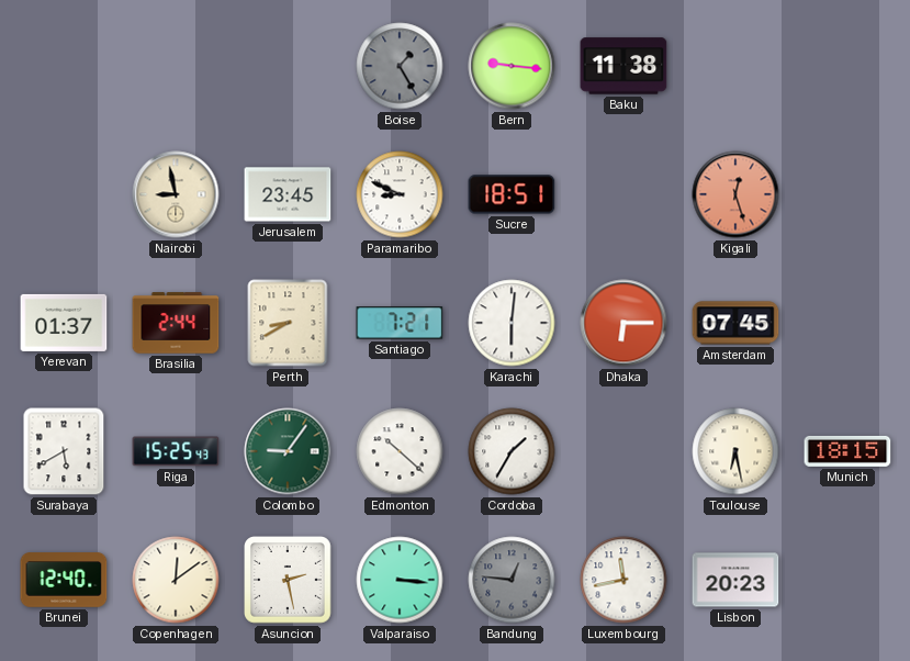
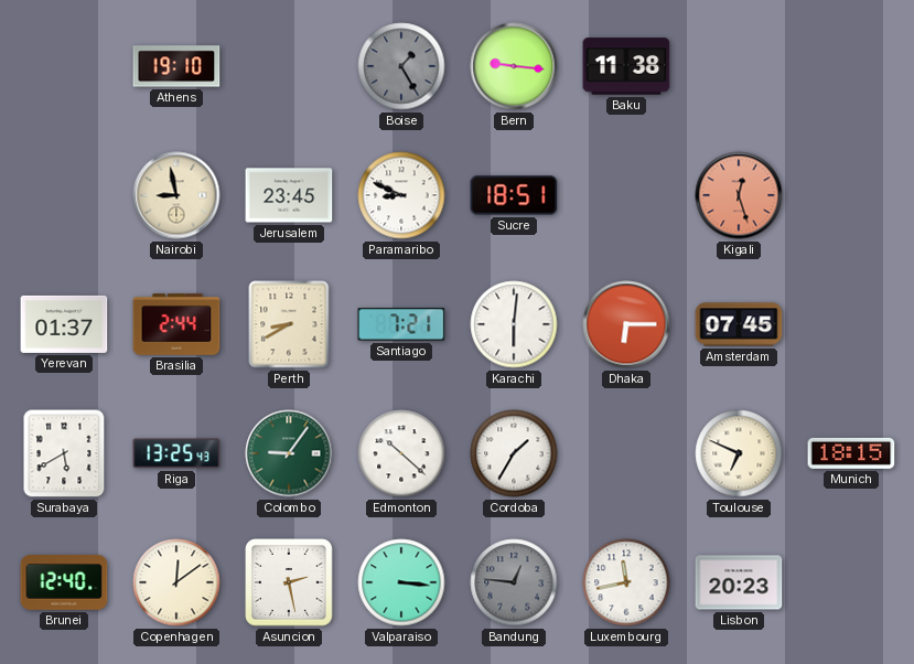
Athens: none -> 19:10 (176, 66)
Riga: 15:25 -> 13:25 (176, 453)
Toulouse: 6:28 -> 6:49 (739, 453)
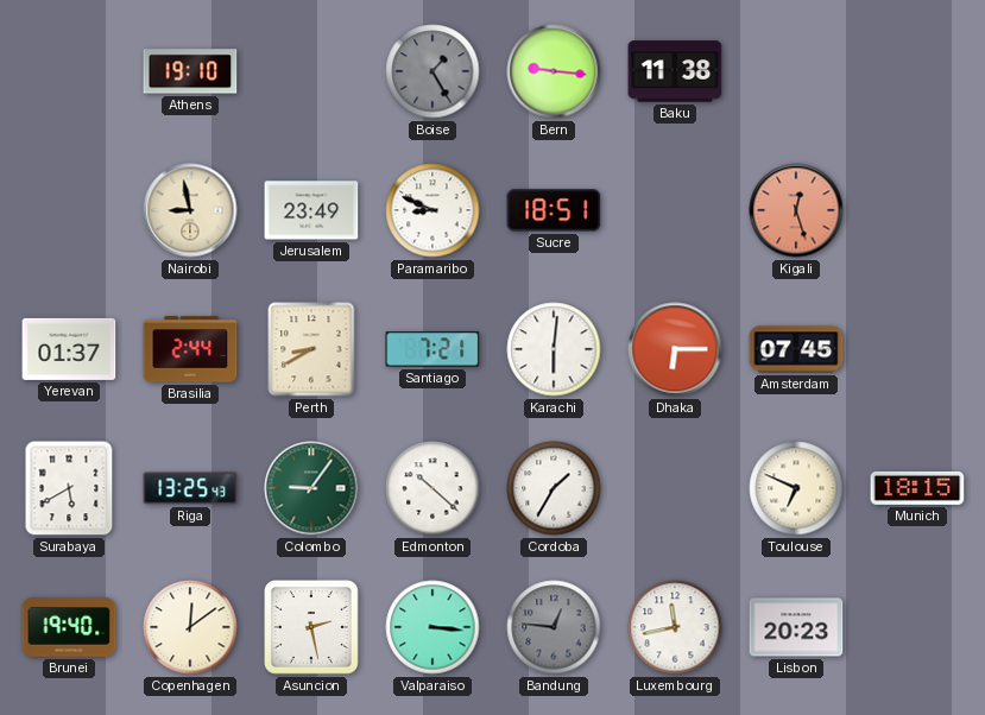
Jerusalem: 23:45 -> 23:49 (311, 210)
Brunei: 12:40 -> 19:40 (69, 627)
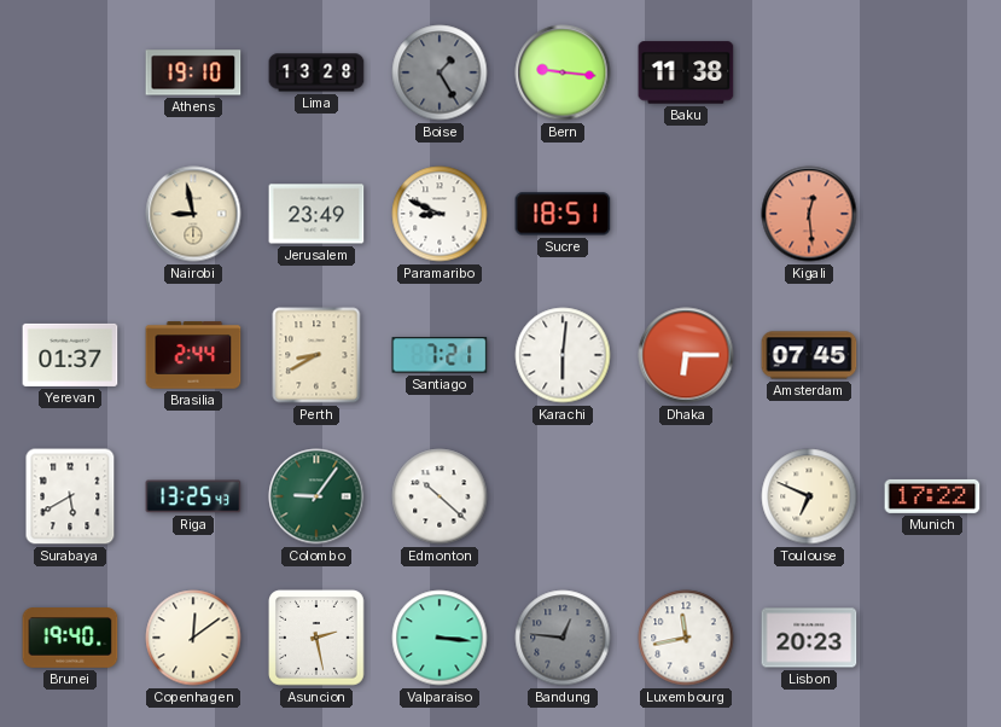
Lima: none -> 13:28 (316, 72)
Kigali: 12:27 -> 12:29 (809, 214)
Cordoba: 1:35 -> none (554, 488)
Munich: 18:15 -> 17:22 (932, 496)
